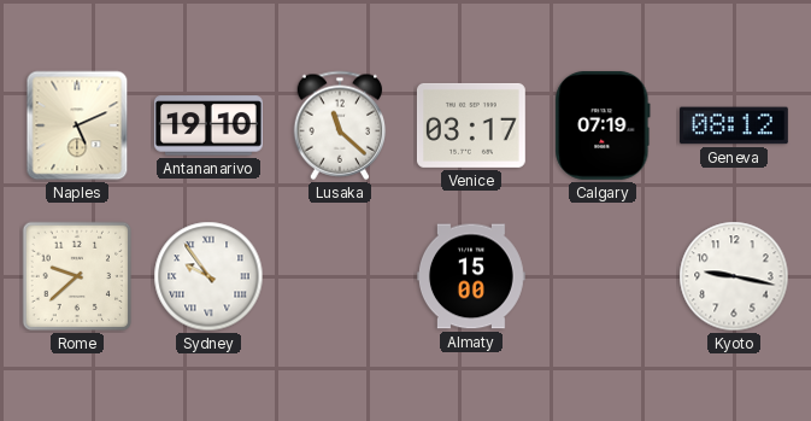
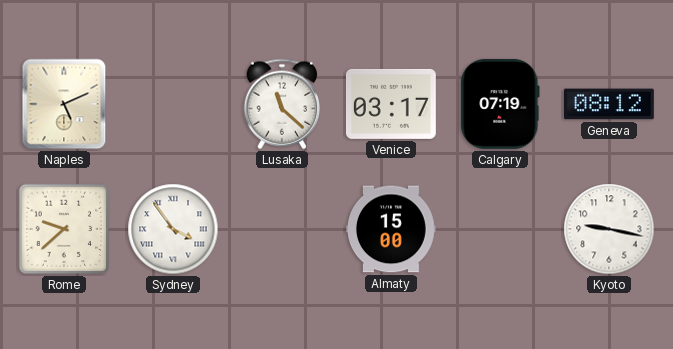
Antananarivo: 19:10 -> none (208, 125)
Sydney: 9:54 -> 3:54 (173, 229)
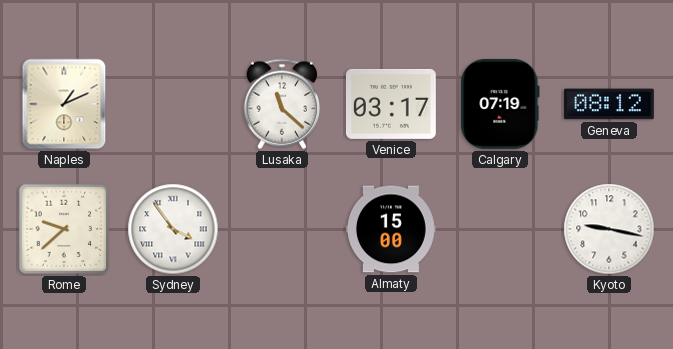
Naples: 5:11 -> 1:11 (64, 104)
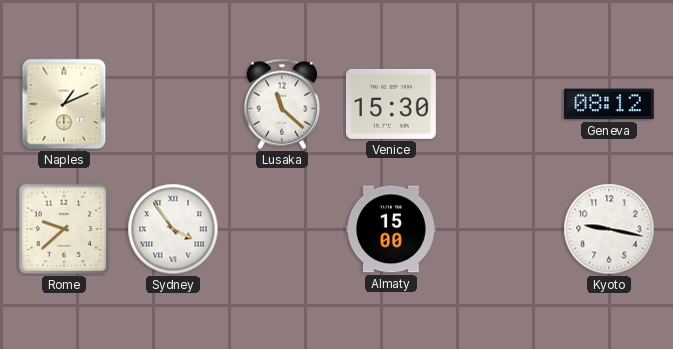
Venice: 03:17 -> 15:30 (391, 104)
Calgary: 07:19 -> none (500, 104)
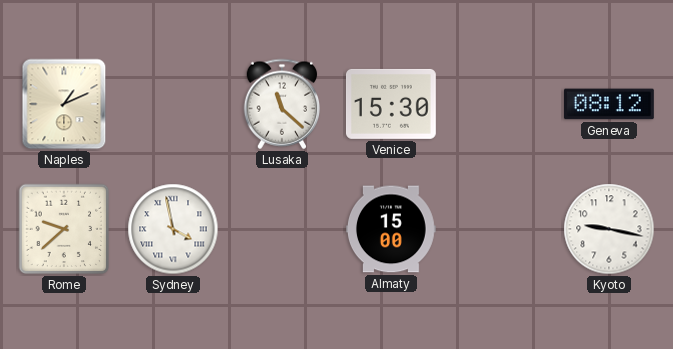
Sydney: 3:54 -> 3:58 (173, 229)
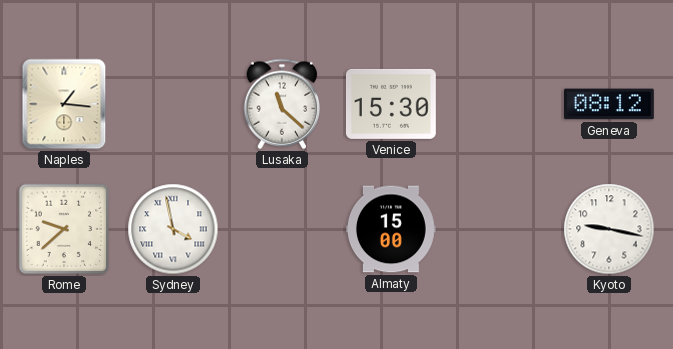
Naples: 1:11 -> 1:16 (64, 104)
